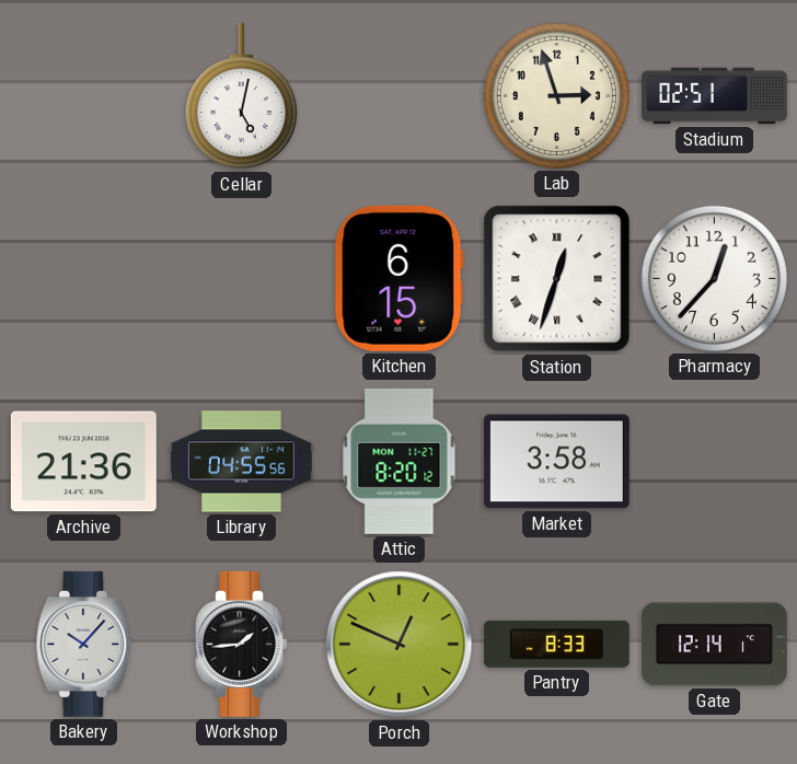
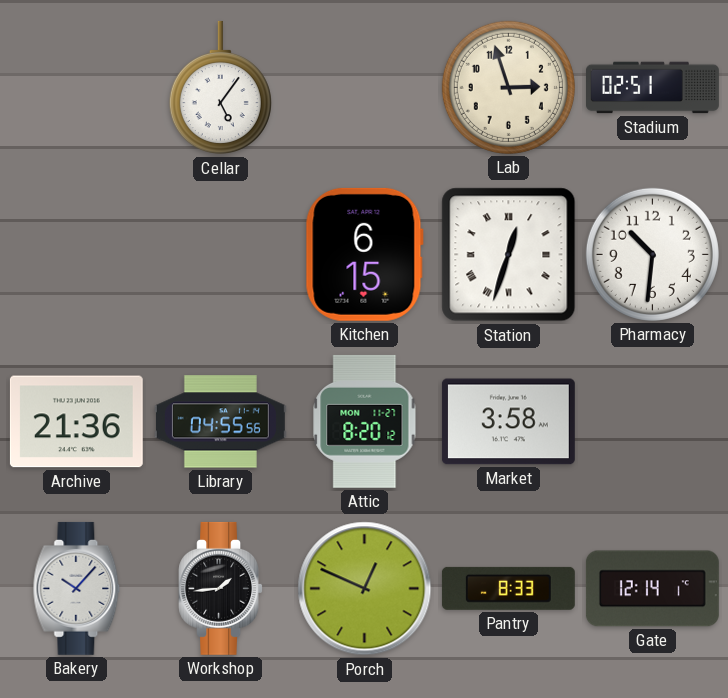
Cellar: 5:02 -> 5:06 (220, 88)
Pharmacy: 12:37 -> 10:31 (652, 254)
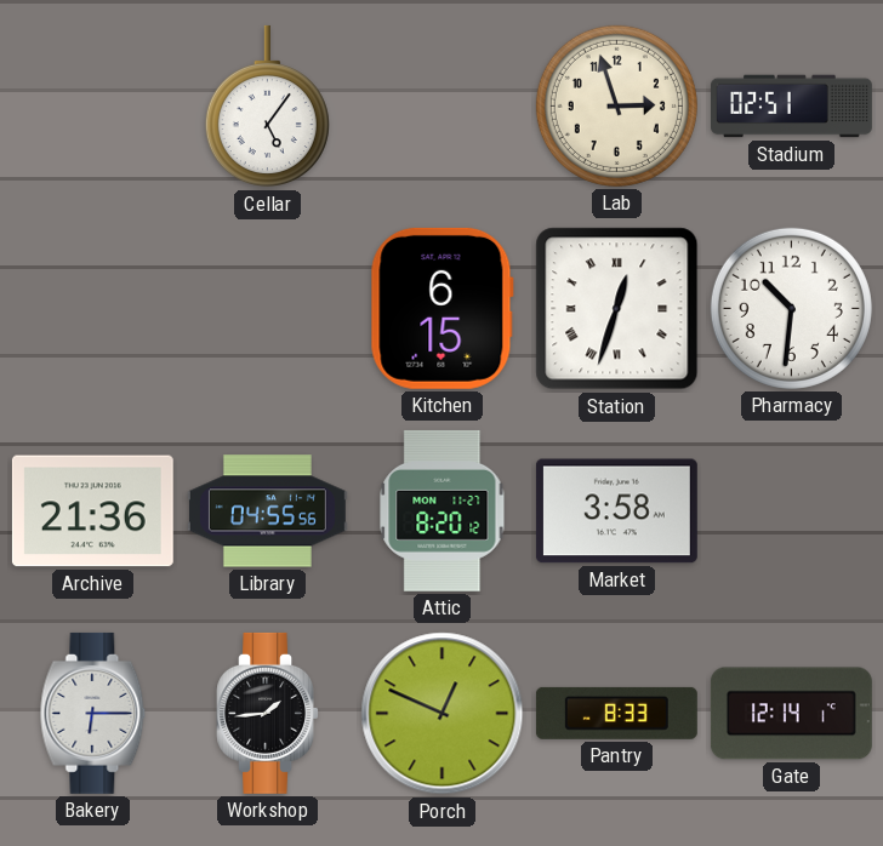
Bakery: 10:07 -> 6:15 (93, 713)
